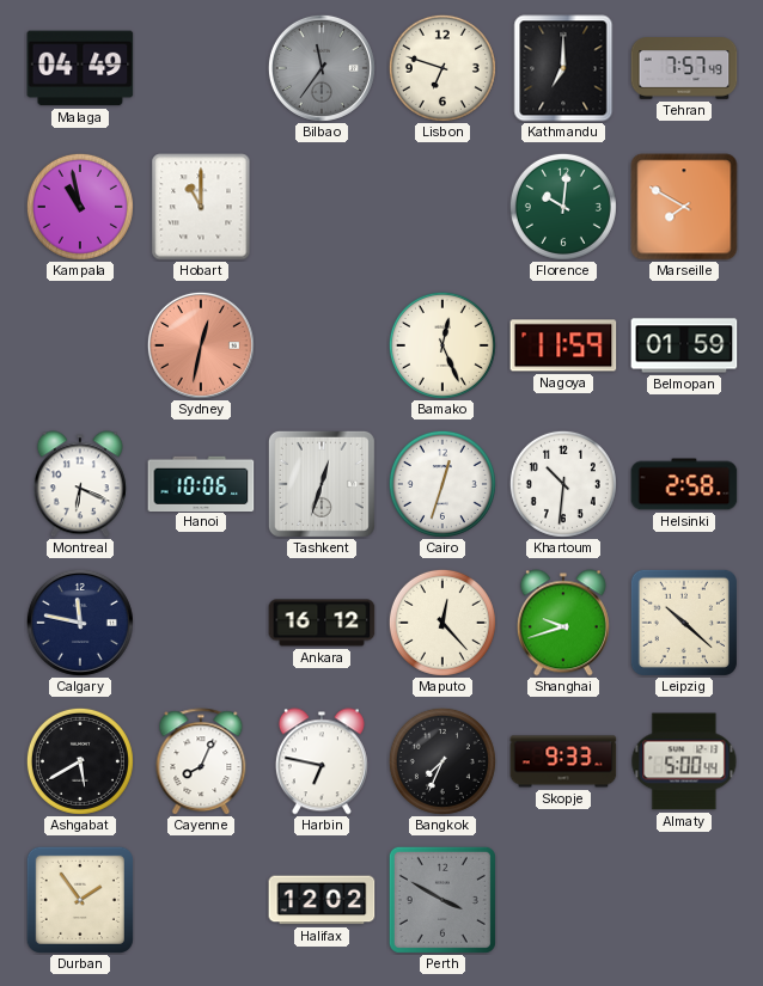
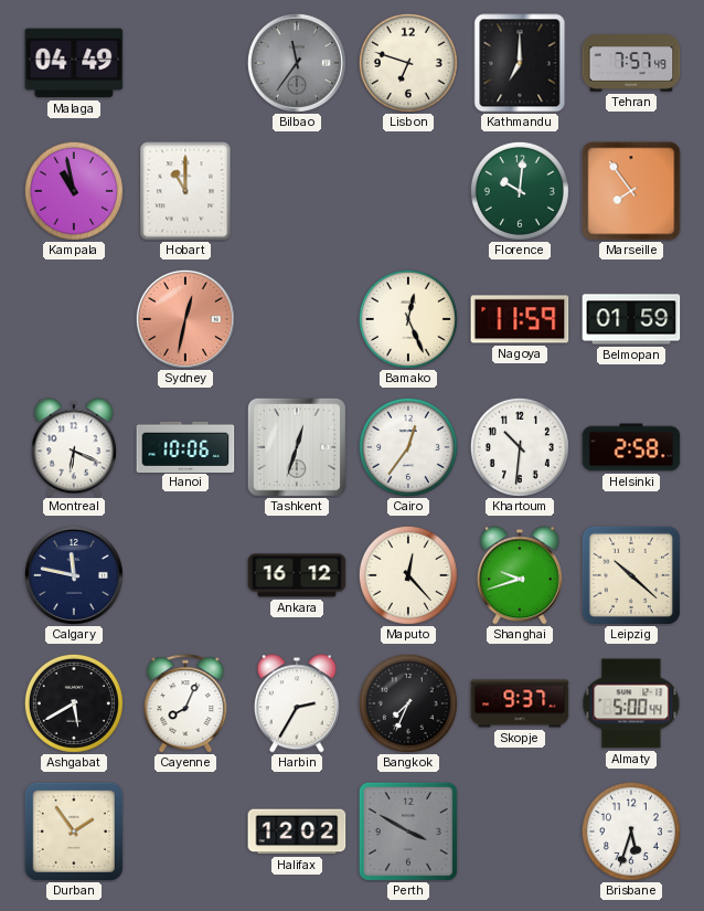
Marseille: 7:50 -> 7:54 (631, 191)
Cairo: 12:33 -> 12:36 (408, 447)
Harbin: 6:47 -> 2:35 (297, 703)
Skopje: 9:33 -> 9:37 (520, 703)
Brisbane: none -> 5:33 (631, 831)
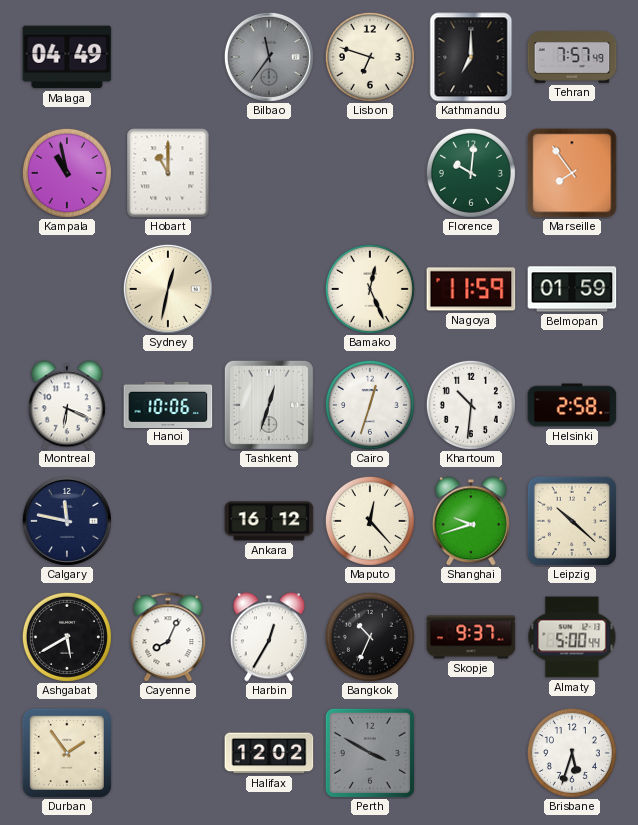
Sydney dial: salmon -> cream (168, 289)
Cairo: 12:36 -> 12:33 (370, 405)
Harbin: 2:35 -> 12:35 (269, 637)
Bangkok: 7:34 -> 10:34 (370, 637)
